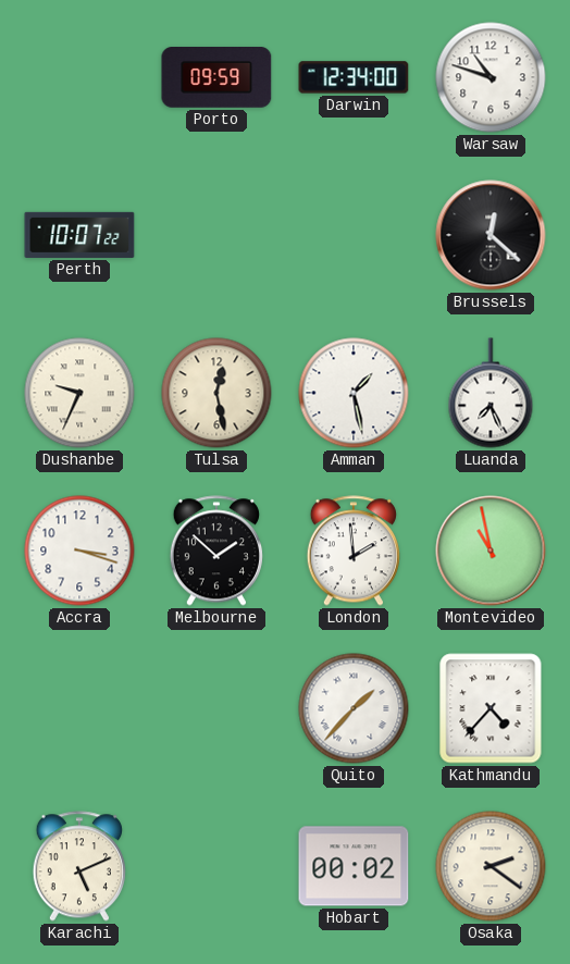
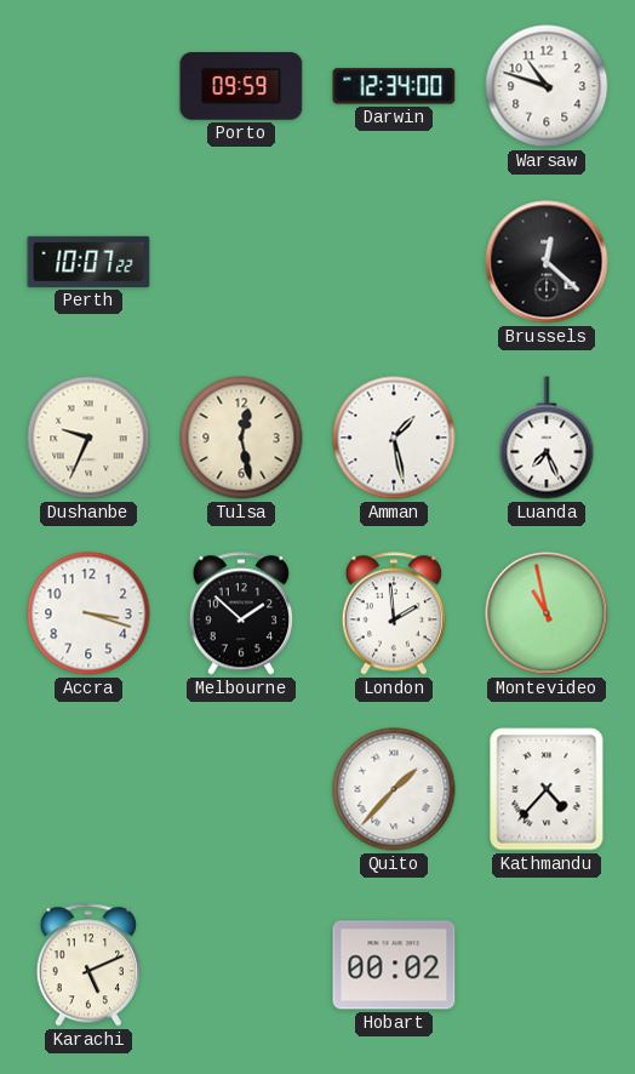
Osaka: 2:21 -> none (491, 866)
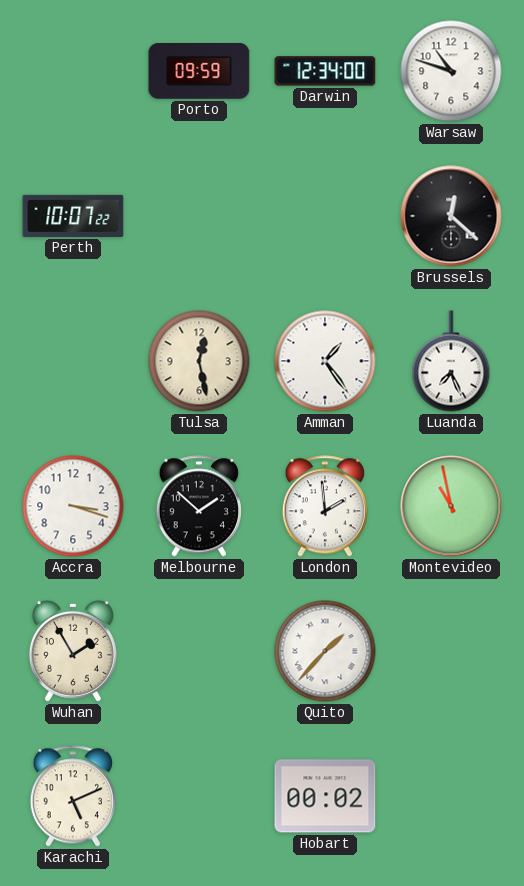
Dushanbe: 9:34 -> none (88, 438)
Amman: 1:28 -> 1:24 (325, 361)
Wuhan: none -> 1:55 (73, 651)
Kathmandu: 4:37 -> none (547, 789)
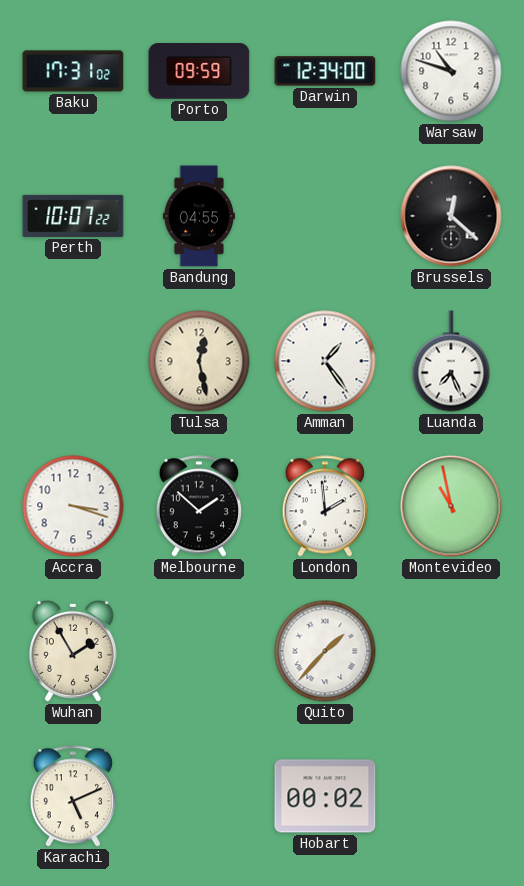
Baku: none -> 17:31 (73, 71)
Bandung: none -> 04:55 (199, 216)
